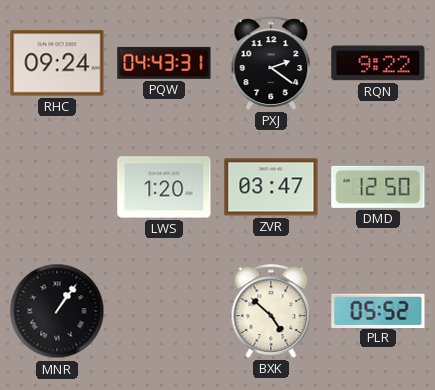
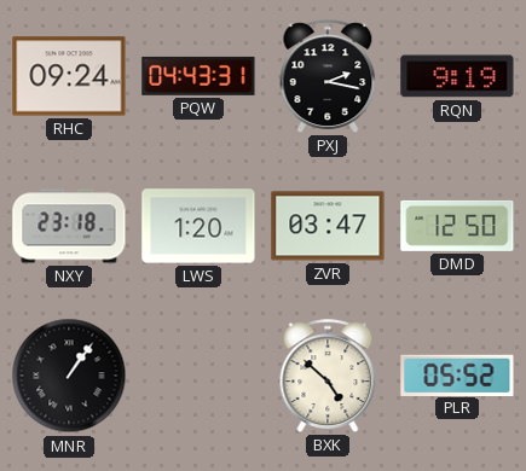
PXJ: 2:21 -> 2:17 (328, 76)
RQN: 9:22 -> 9:19 (457, 76)
NXY: none -> 23:18 (69, 226)
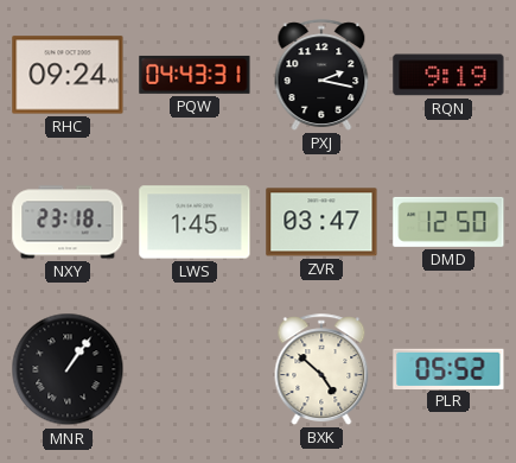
LWS: 1:20 -> 1:45 (195, 222)
